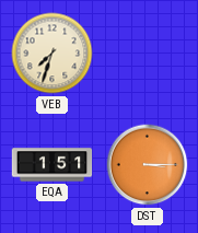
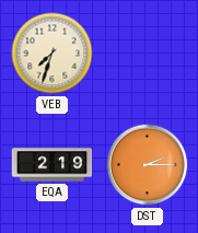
EQA: 1:51 -> 2:19 (53, 165)
DST: 3:15 -> 2:15 (148, 165)
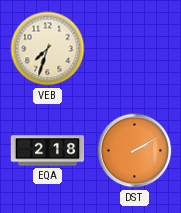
EQA: 2:19 -> 2:18 (48, 151)
DST: 2:15 -> 2:10 (135, 151)
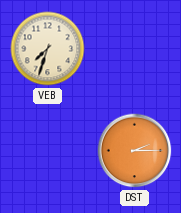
EQA: 2:18 -> none (48, 151)
DST: 2:10 -> 2:15 (135, 151)
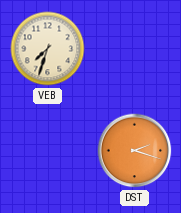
DST: 2:15 -> 2:18 (135, 151)
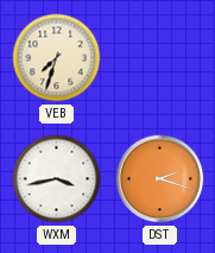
WXM: none -> 3:43 (57, 179)
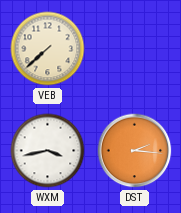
VEB: 7:33 -> 7:38 (48, 49)
DST: 2:18 -> 2:16 (135, 151)
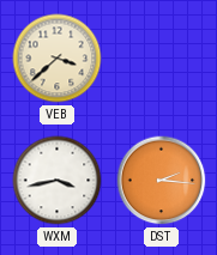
VEB: 7:38 -> 3:38 (58, 59)
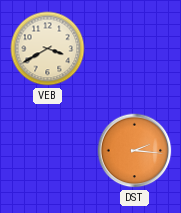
VEB: 3:38 -> 3:40 (48, 49)
WXM: 3:43 -> none (58, 181)
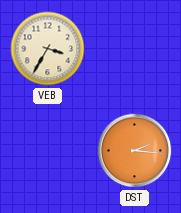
VEB: 3:40 -> 3:35 (48, 49)
